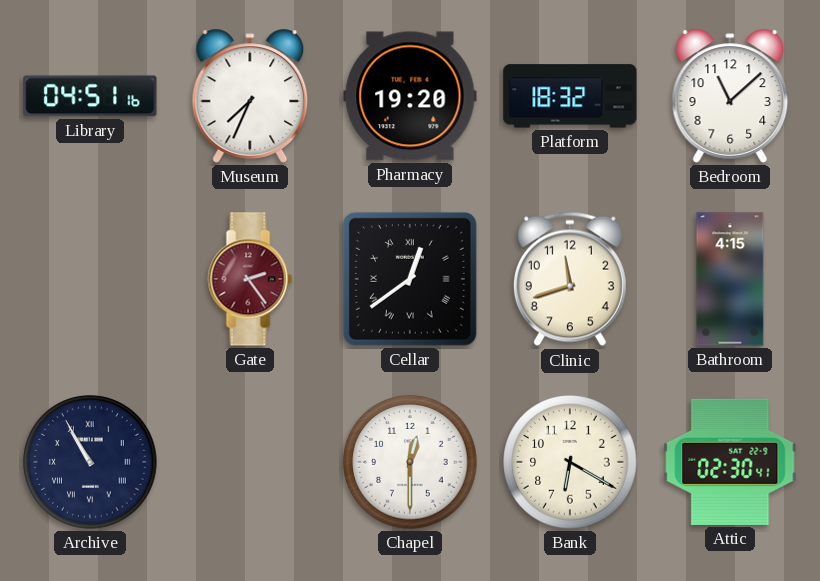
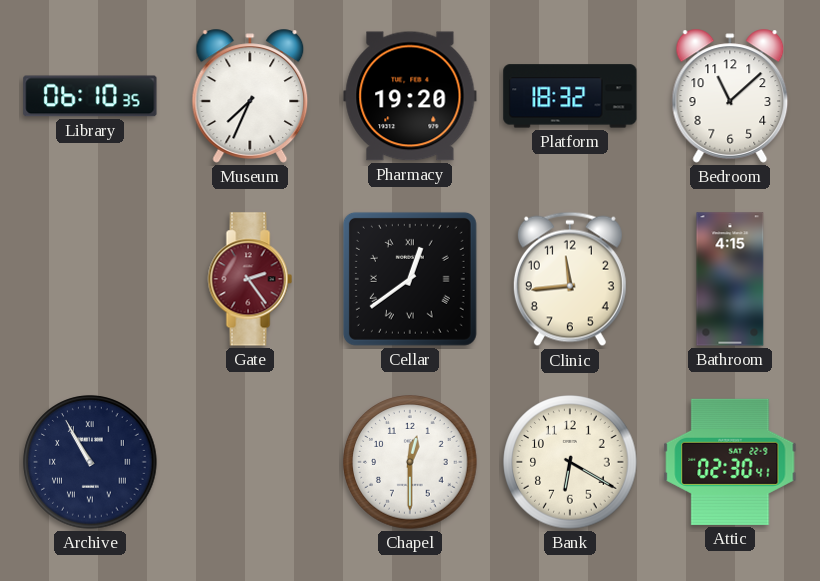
Library: 04:51 -> 06:10 (90, 96)
Clinic: 11:42 -> 11:44 (570, 279)
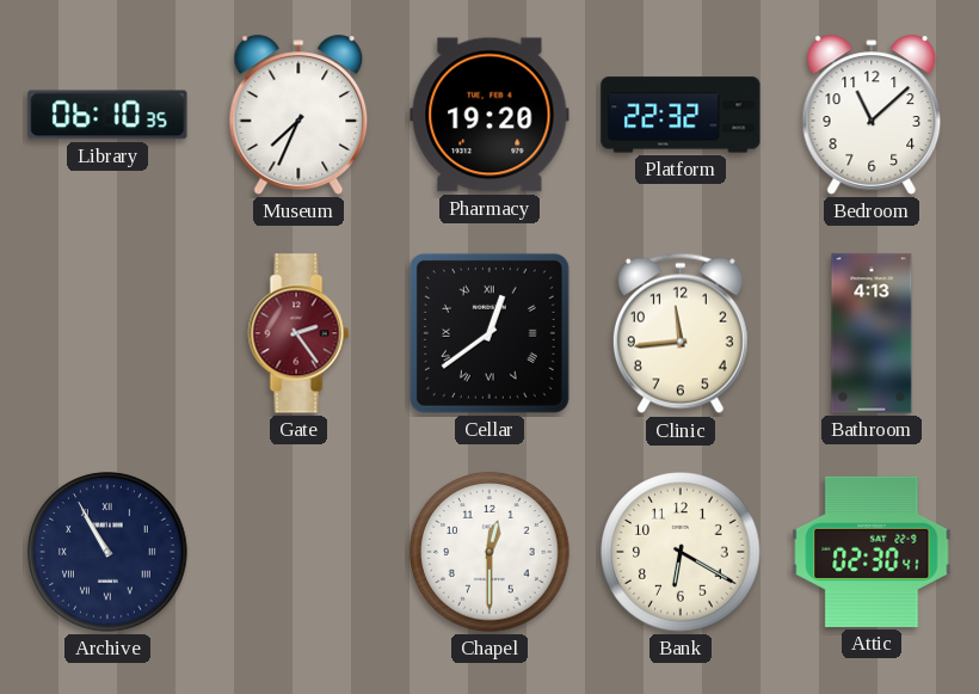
Platform: 18:32 -> 22:32 (681, 115)
Bathroom: 4:15 -> 4:13 (872, 333)
